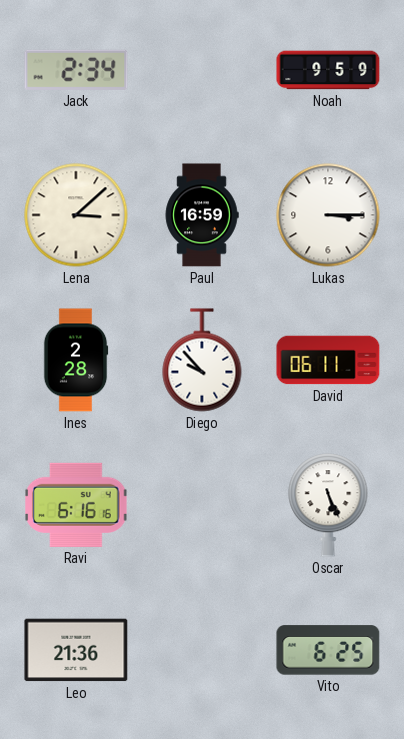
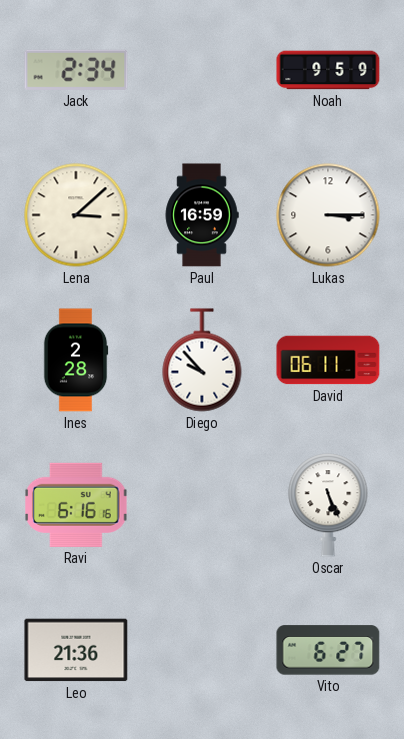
Vito: 6:25 -> 6:27 (328, 650)
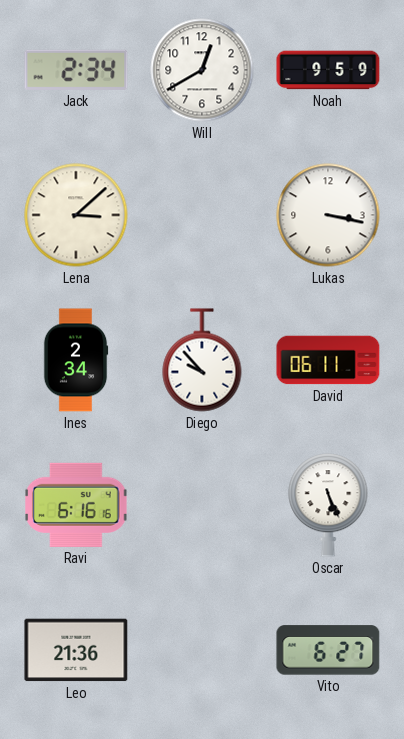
Will: none -> 12:40 (202, 70)
Paul: 16:59 -> none (202, 215)
Lukas: 3:15 -> 3:17 (328, 215)
Ines: 2:28 -> 2:34 (76, 360)
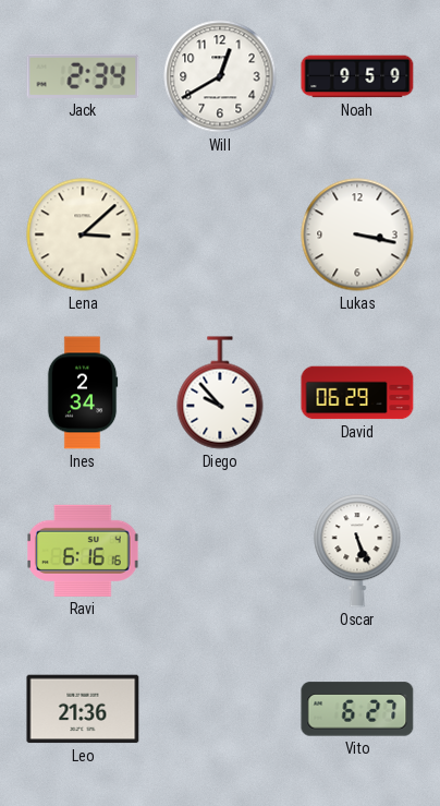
David: 06:11 -> 06:29 (357, 393)
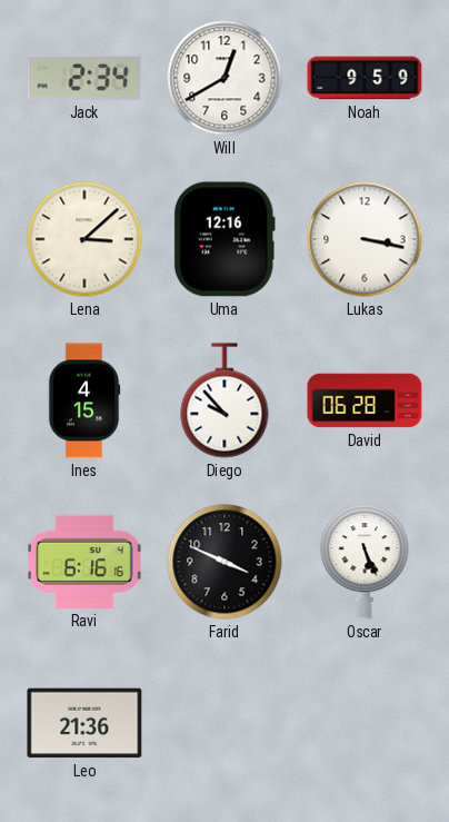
Uma: none -> 12:16 (225, 239)
Ines: 2:34 -> 4:15 (84, 400)
David: 06:29 -> 06:28 (365, 400)
Farid: none -> 3:49 (225, 562)
Vito: 6:27 -> none (357, 709)
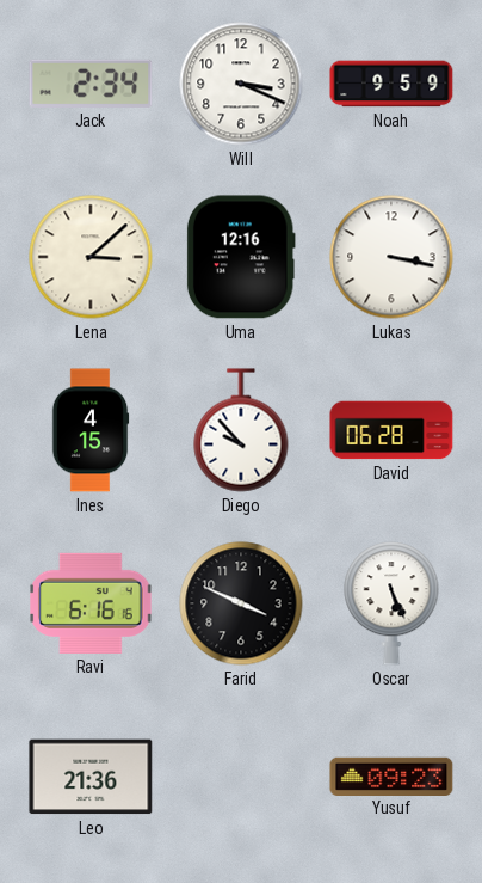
Will: 12:40 -> 3:19 (241, 84)
Yusuf: none -> 09:23 (391, 775)
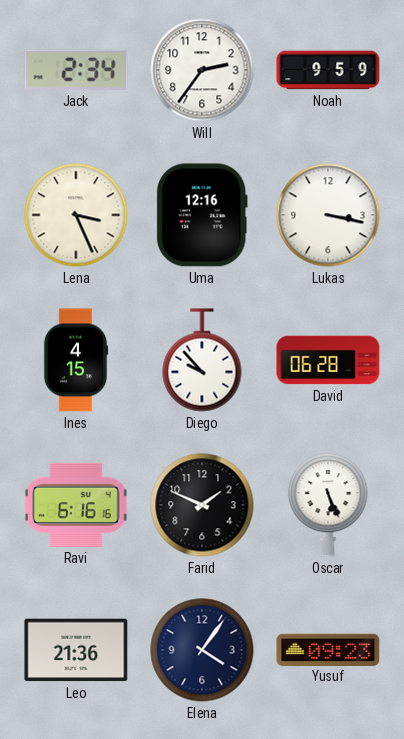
Will: 3:19 -> 2:36 (202, 70)
Lena: 3:08 -> 3:26 (76, 215)
Farid: 3:49 -> 1:49 (202, 505)
Elena: none -> 4:06 (202, 650)
